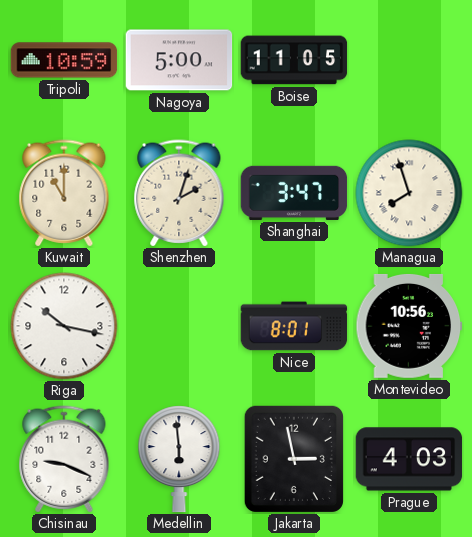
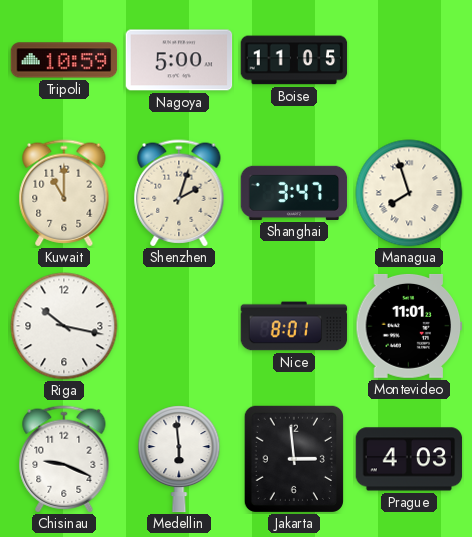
Montevideo: 10:56 -> 11:01 (409, 326)
Jakarta: 2:58 -> 2:59 (294, 459)
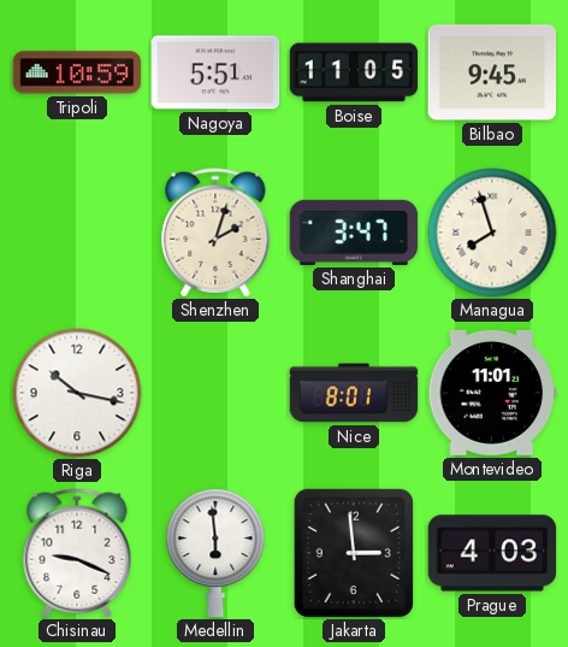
Nagoya: 5:00 -> 5:51 (215, 72)
Bilbao: none -> 9:45 (492, 72)
Kuwait: 11:00 -> none (64, 193)
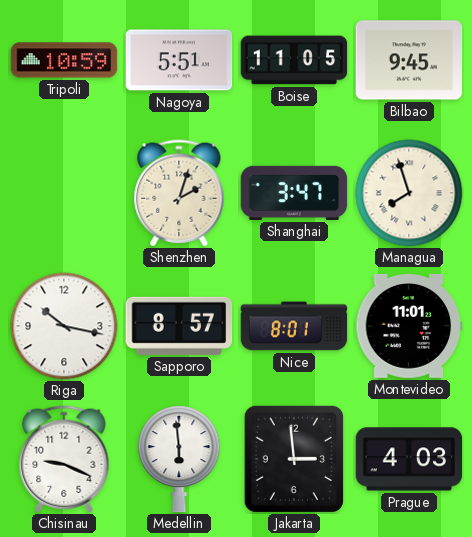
Sapporo: none -> 8:57 (179, 326)
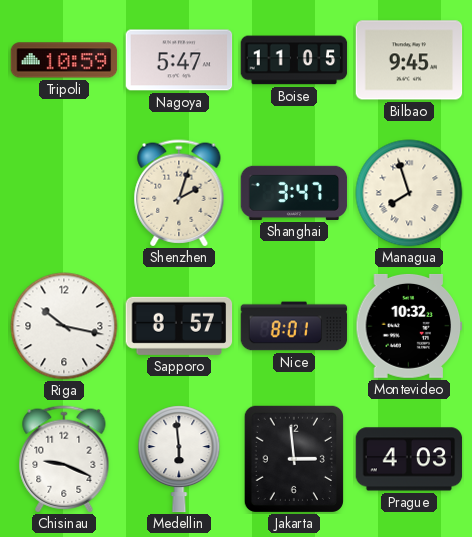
Nagoya: 5:51 -> 5:47 (179, 60)
Montevideo: 11:01 -> 10:32 (409, 326)
